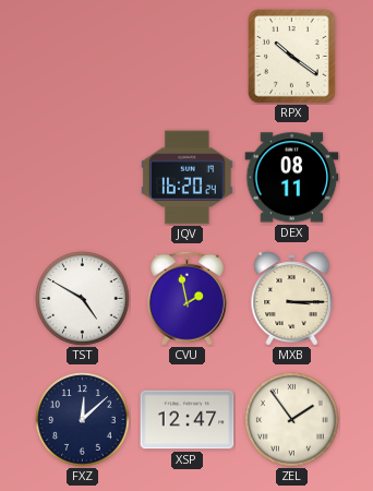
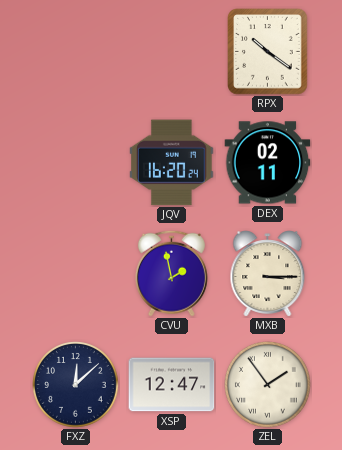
DEX: 08:11 -> 02:11 (268, 163)
TST: 4:50 -> none (83, 299)
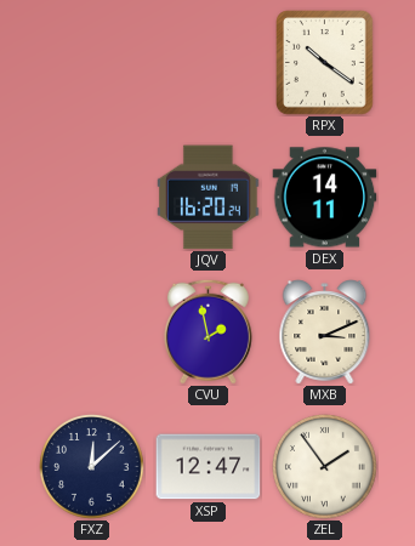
DEX: 02:11 -> 14:11 (325, 198)
MXB: 3:15 -> 3:11 (325, 332)
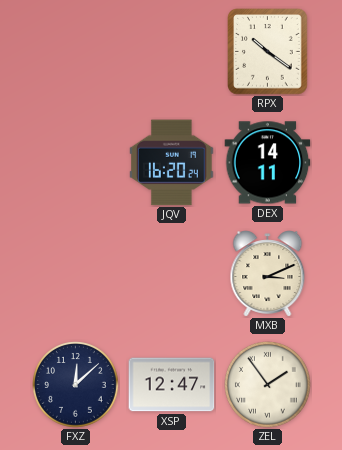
CVU: 1:58 -> none (207, 331)
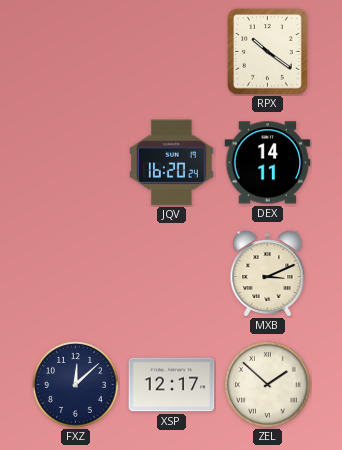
XSP: 12:47 -> 12:17 (172, 385)
ZEL: 1:54 -> 1:52 (268, 385)
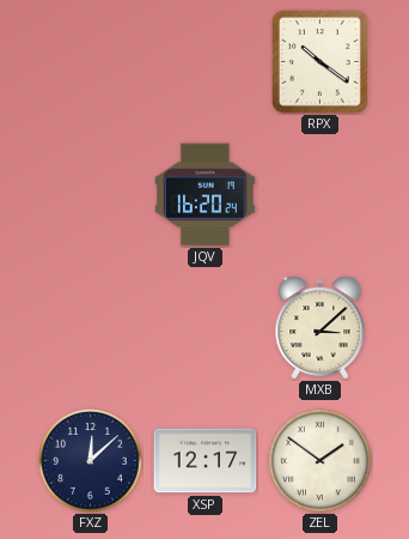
DEX: 14:11 -> none (268, 163)
MXB: 3:11 -> 3:08 (321, 328)
ZEL: 1:52 -> 1:51 (321, 461)
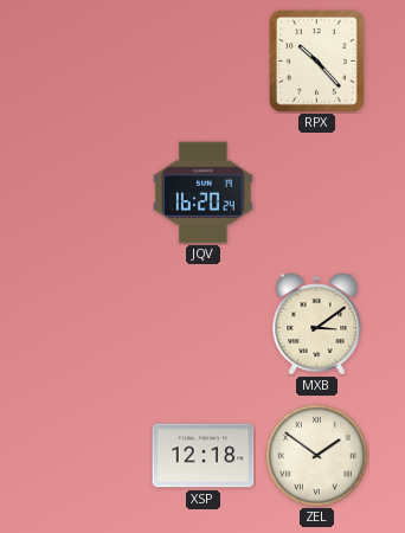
RPX: 10:21 -> 10:23 (317, 62)
MXB: 3:08 -> 3:09 (317, 325)
FXZ: 12:08 -> none (91, 461)
XSP: 12:17 -> 12:18 (204, 456)
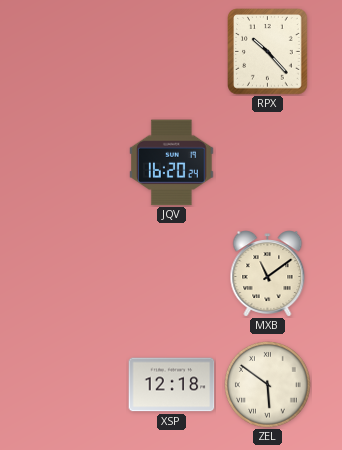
MXB: 3:09 -> 11:09 (268, 274)
ZEL: 1:51 -> 5:51 (268, 385)
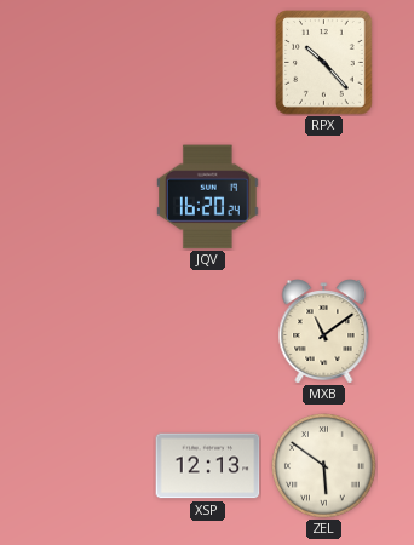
XSP: 12:18 -> 12:13 (208, 466)
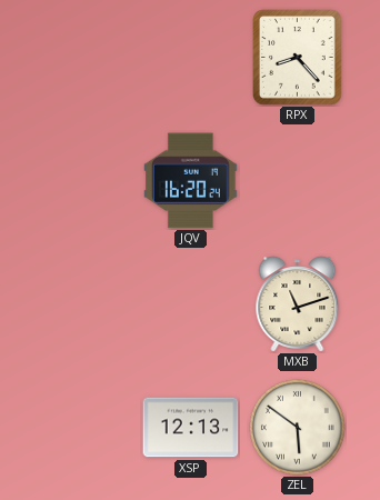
RPX: 10:23 -> 8:23 (298, 58)
MXB: 11:09 -> 11:12 (298, 304)
